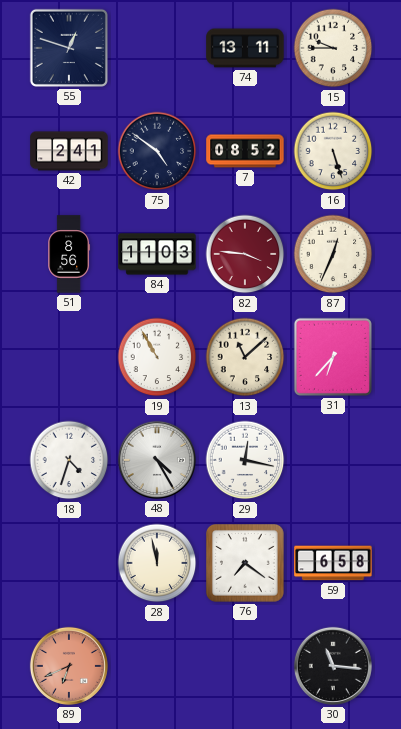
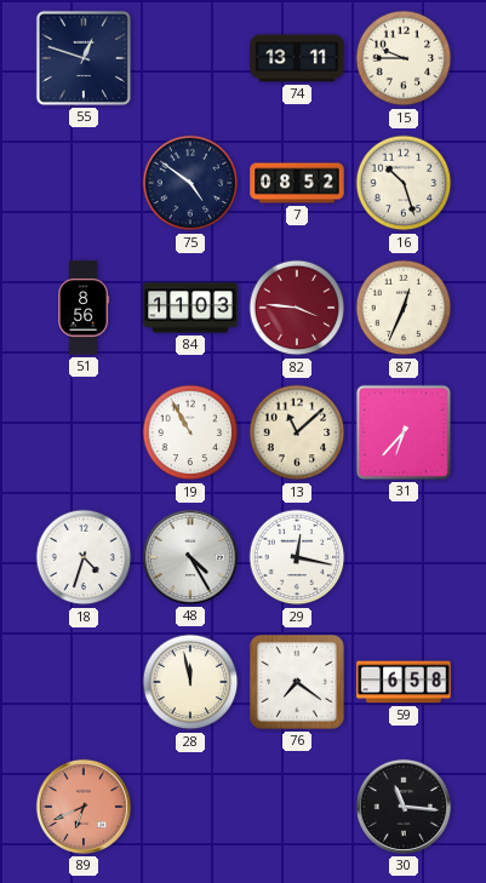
42: 2:41 -> none (69, 151)
16: 5:27 -> 10:27 (404, 183)
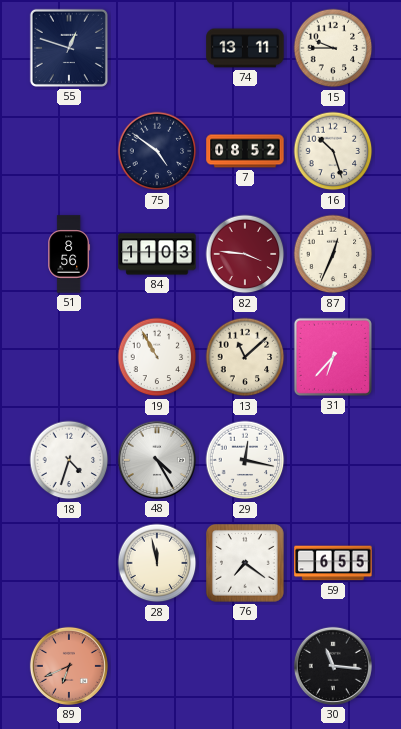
59: 6:58 -> 6:55 (333, 563)
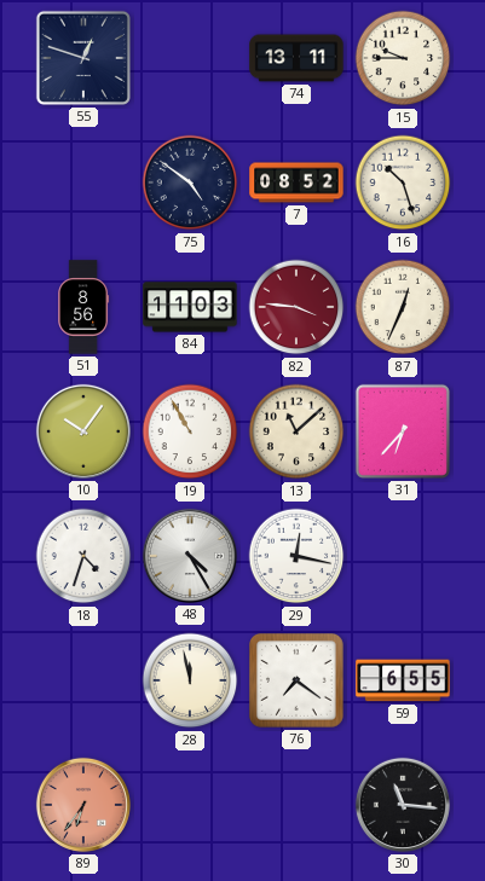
10: none -> 10:06 (83, 431)
89: 6:41 -> 6:36 (83, 805)
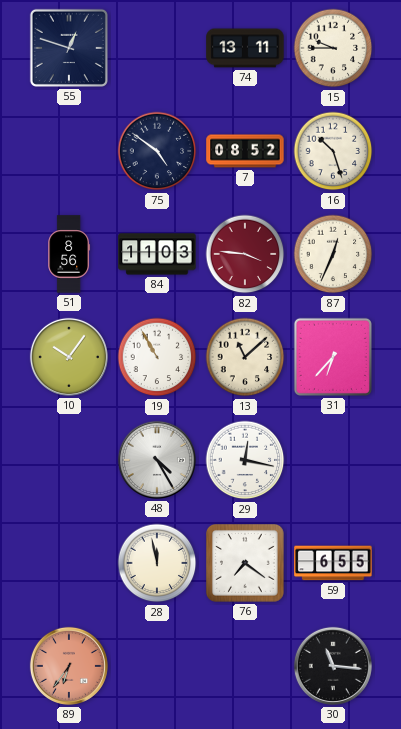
18: 4:33 -> none (83, 556)
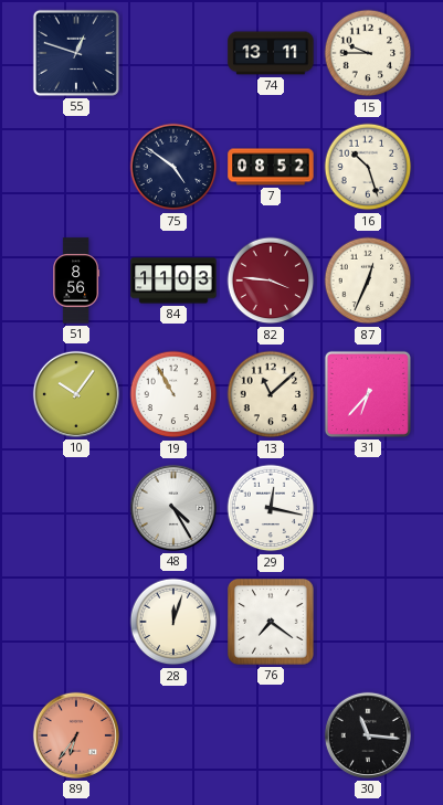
28: 11:58 -> 12:03 (173, 622)
59: 6:55 -> none (333, 563)
